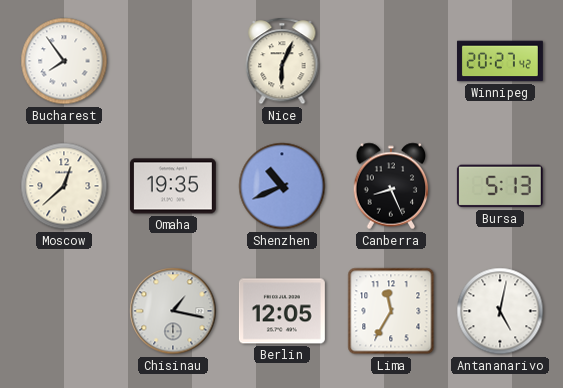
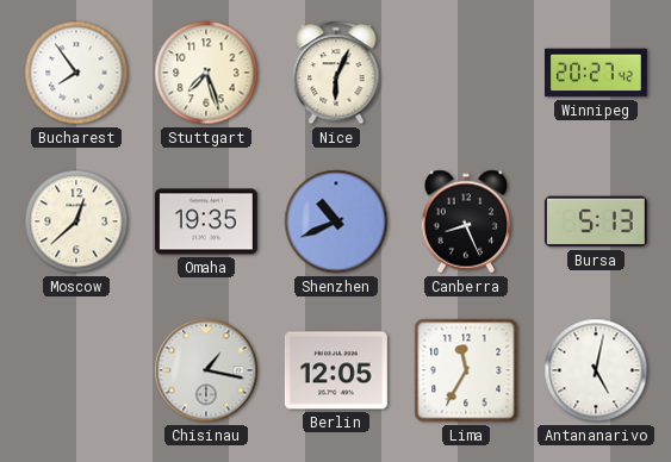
Stuttgart: none -> 7:27 (206, 73)
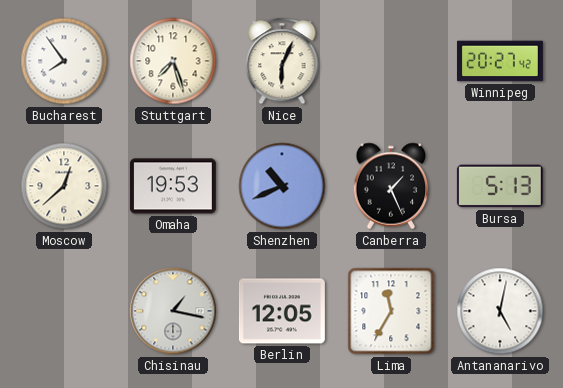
Omaha: 19:35 -> 19:53 (173, 186)
Canberra: 8:26 -> 1:26 (391, 186)
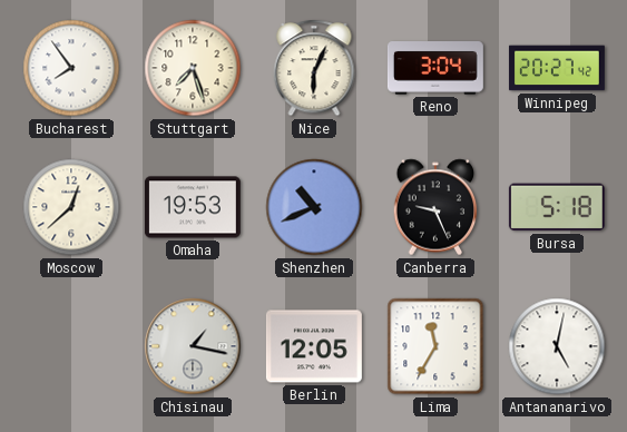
Reno: none -> 3:04 (435, 68)
Canberra: 1:26 -> 9:26 (435, 207)
Bursa: 5:13 -> 5:18 (557, 207)
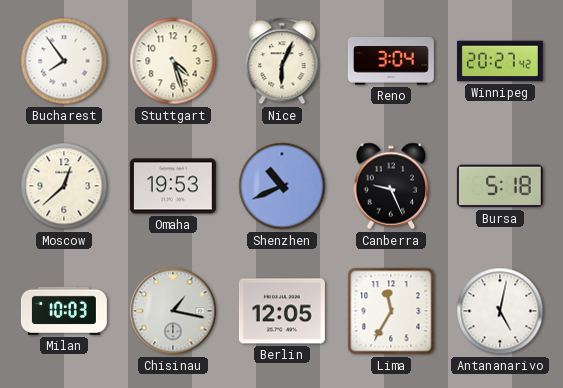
Stuttgart: 7:27 -> 4:27 (173, 61)
Milan: none -> 10:03 (64, 311)
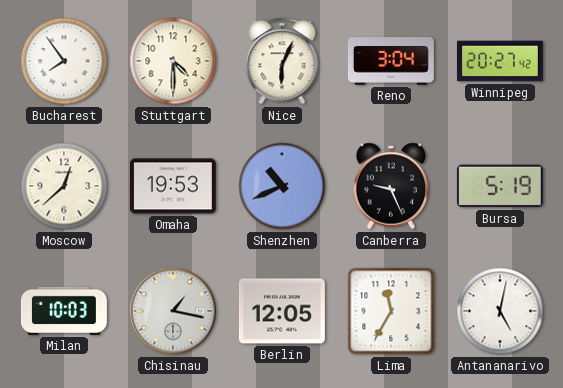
Stuttgart: 4:27 -> 4:30 (173, 61)
Bursa: 5:18 -> 5:19 (500, 186)
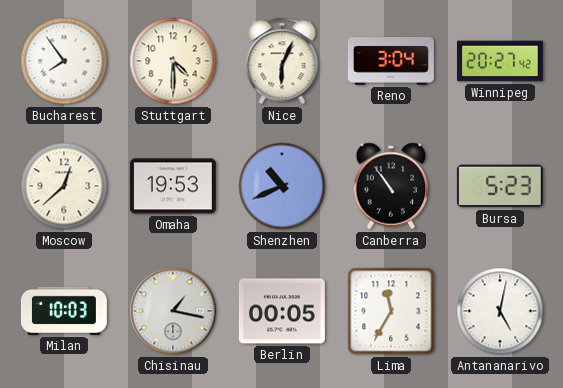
Canberra: 9:26 -> 10:54 (391, 186)
Bursa: 5:19 -> 5:23 (500, 186)
Berlin: 12:05 -> 00:05 (282, 311)
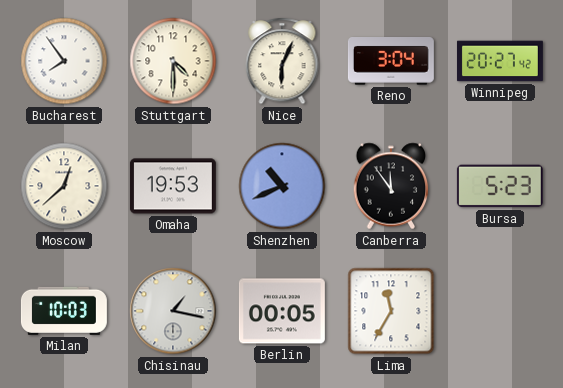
Canberra: 10:54 -> 11:54 (391, 186)
Antananarivo: 5:02 -> none (500, 311)
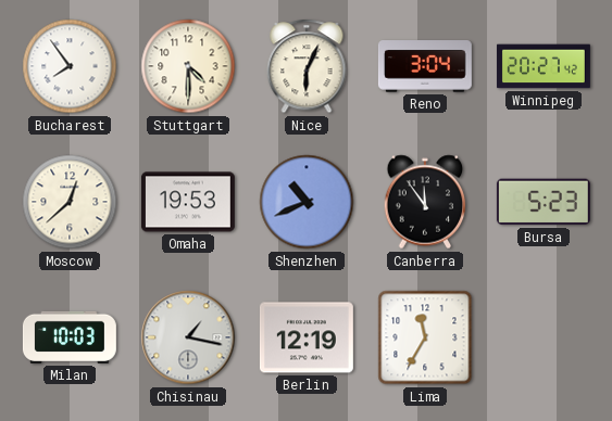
Berlin: 00:05 -> 12:19 (307, 337)
